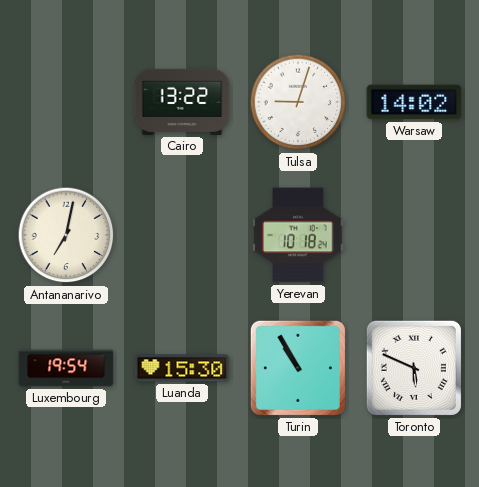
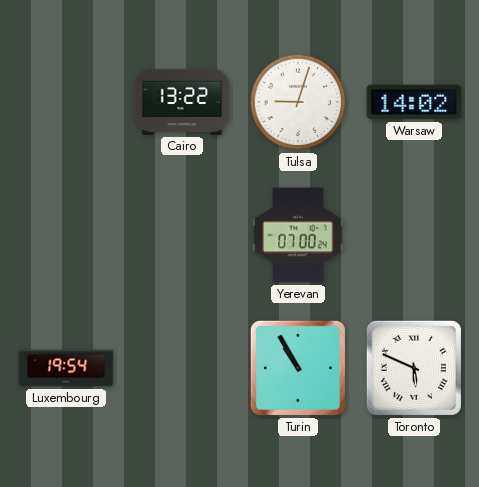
Antananarivo: 7:02 -> none (66, 235)
Yerevan: 10:18 -> 07:00 (298, 235)
Luanda: 15:30 -> none (182, 368)
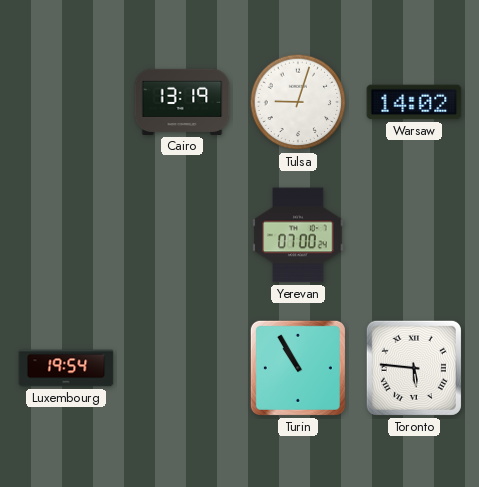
Cairo: 13:22 -> 13:19 (182, 102)
Toronto: 5:49 -> 5:46 (414, 368)
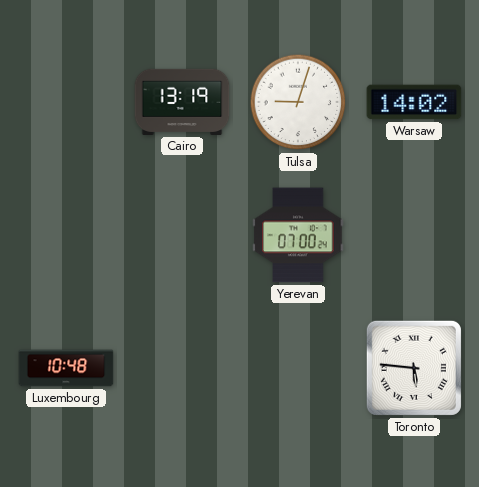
Luxembourg: 19:54 -> 10:48 (66, 368)
Turin: 10:55 -> none (298, 368)
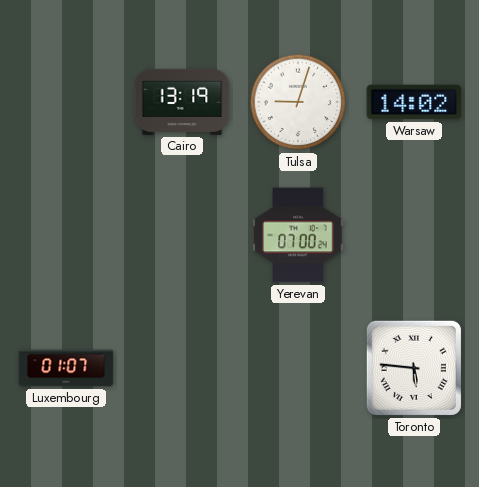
Luxembourg: 10:48 -> 01:07 (66, 368)
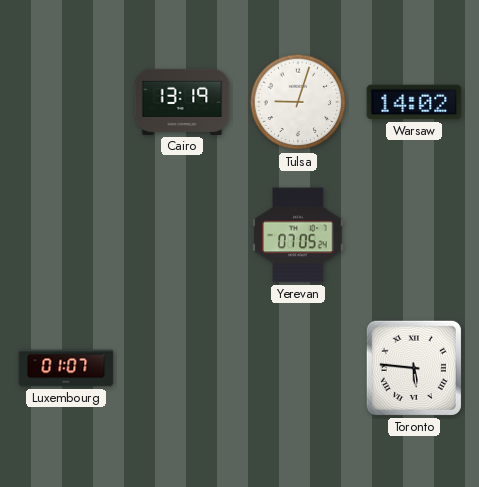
Yerevan: 07:00 -> 07:05 (298, 235)
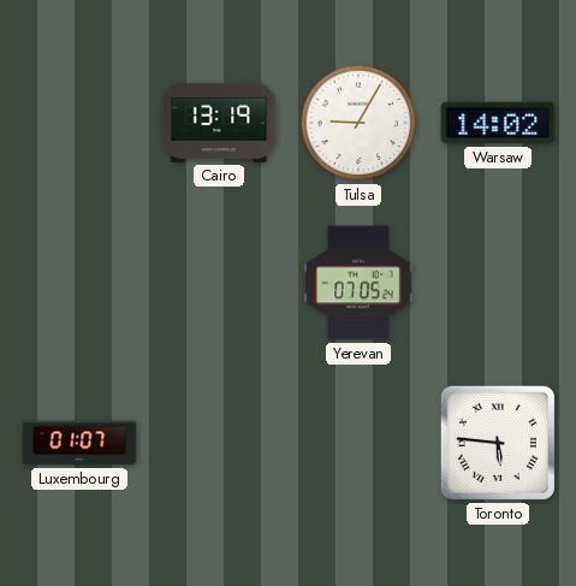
Tulsa: 9:03 -> 9:05 (358, 123)
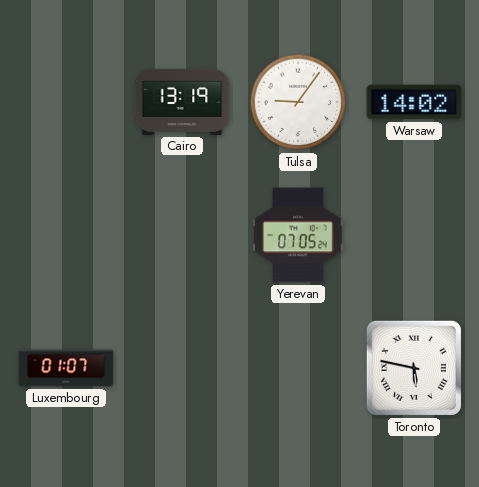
Tulsa: 9:05 -> 9:06 (298, 102)
Toronto: 5:46 -> 5:47 (414, 368)
